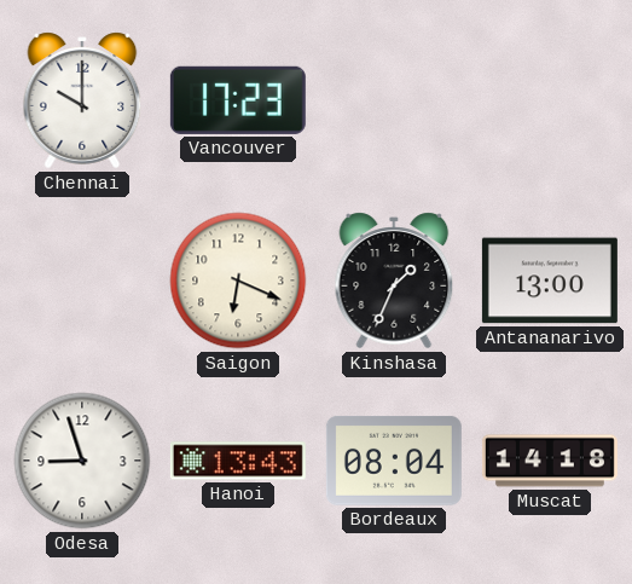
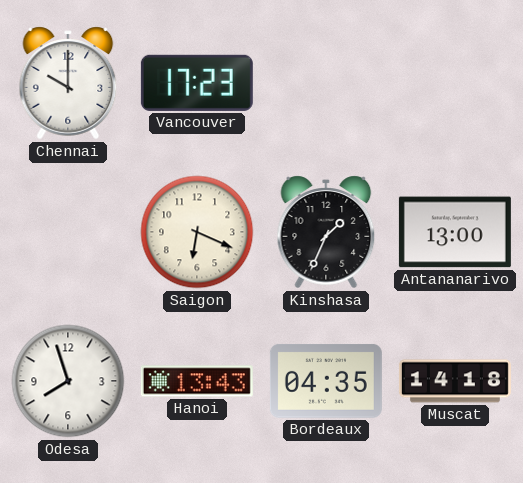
Odesa: 8:57 -> 7:57 (68, 381)
Bordeaux: 08:04 -> 04:35 (326, 381)
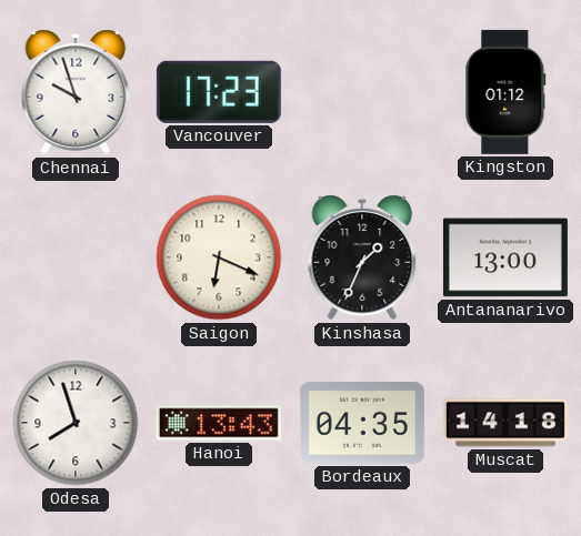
Chennai: 10:00 -> 9:57 (76, 92)
Kingston: none -> 01:12 (505, 92)
